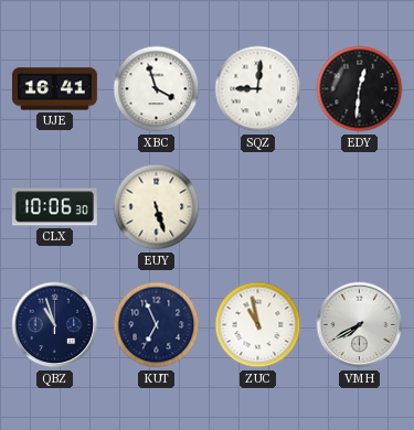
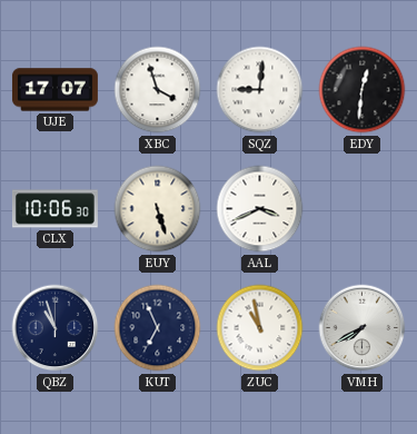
UJE: 16:41 -> 17:07 (54, 90)
AAL: none -> 3:41 (260, 209)
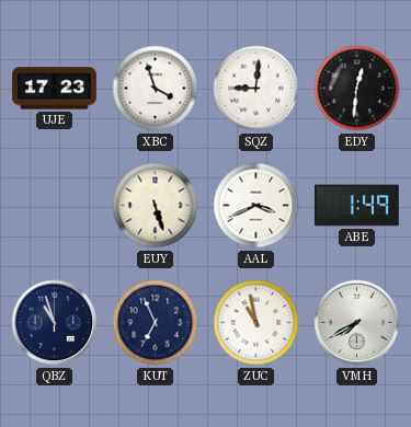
UJE: 17:07 -> 17:23 (54, 89)
CLX: 10:06 -> none (54, 209)
ABE: none -> 1:49 (356, 206)
